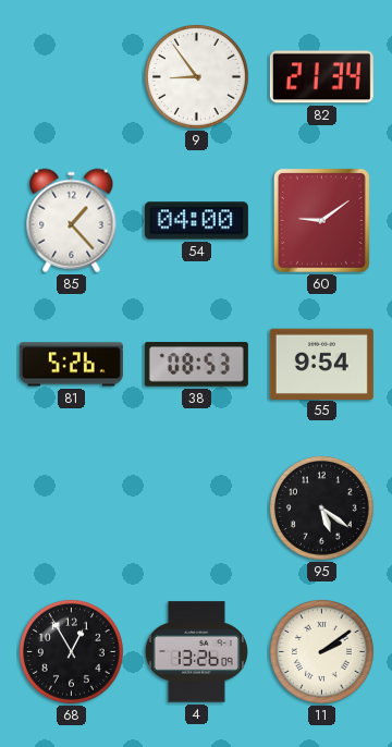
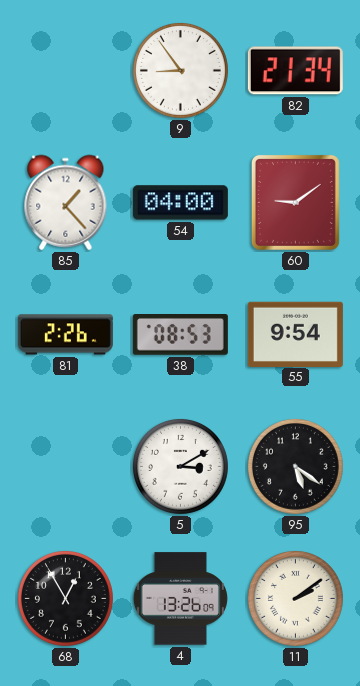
81: 5:26 -> 2:26 (65, 335)
5: none -> 3:10 (180, 466)
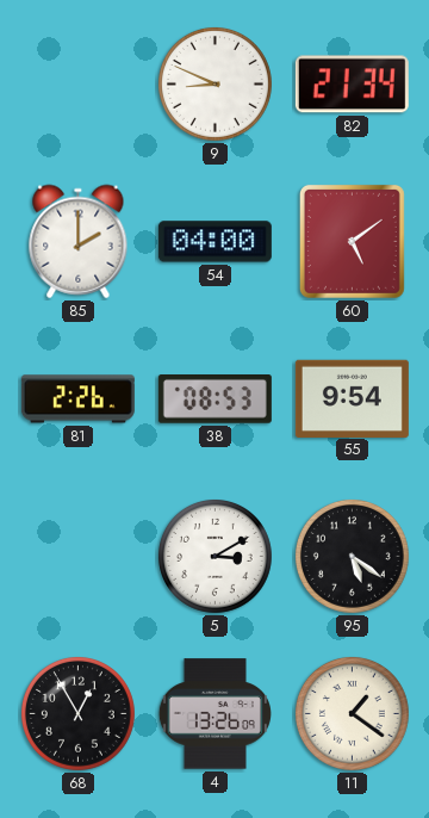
9: 8:54 -> 8:49 (214, 83)
85: 1:23 -> 2:00 (79, 242)
60: 9:09 -> 5:09 (352, 241)
11: 2:09 -> 1:21 (352, 713)
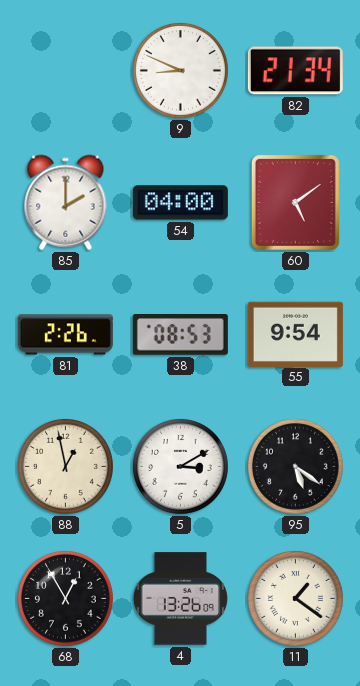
88: none -> 12:58 (65, 466)
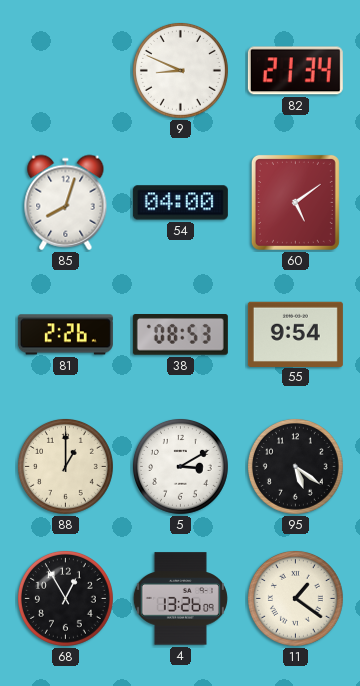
85: 2:00 -> 8:03 (66, 203)
88: 12:58 -> 1:00 (65, 466)
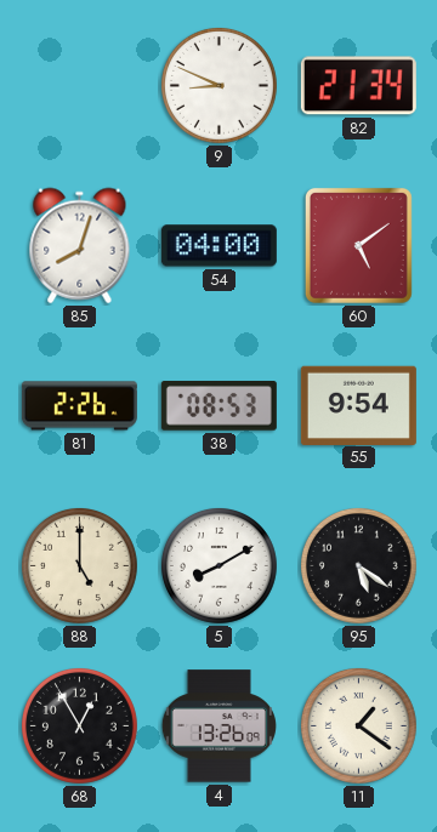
88: 1:00 -> 5:00 (79, 565)
5: 3:10 -> 8:10 (218, 565)
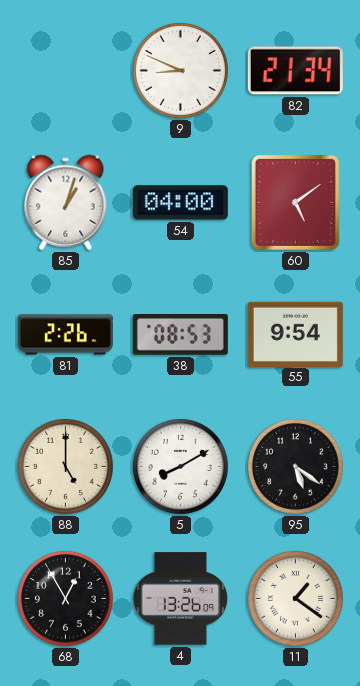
85: 8:03 -> 1:03 (66, 203)
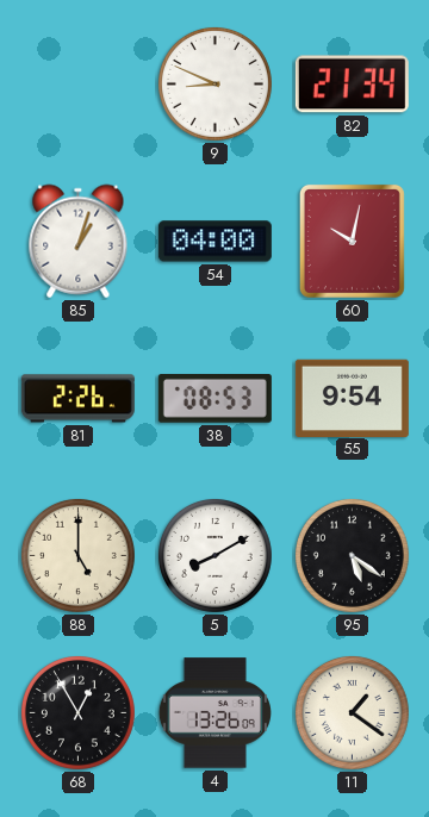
60: 5:09 -> 10:02 (352, 241)
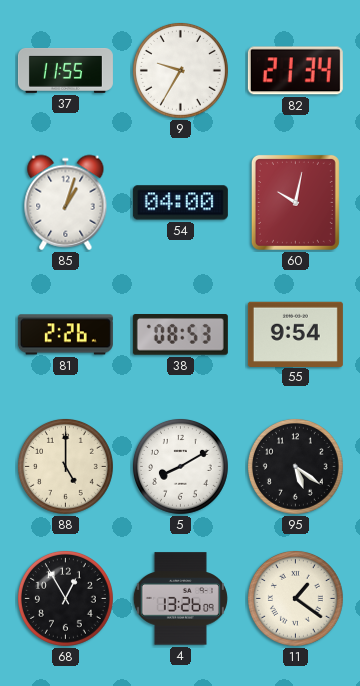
37: none -> 11:55 (65, 70)
9: 8:49 -> 9:35 (180, 70)
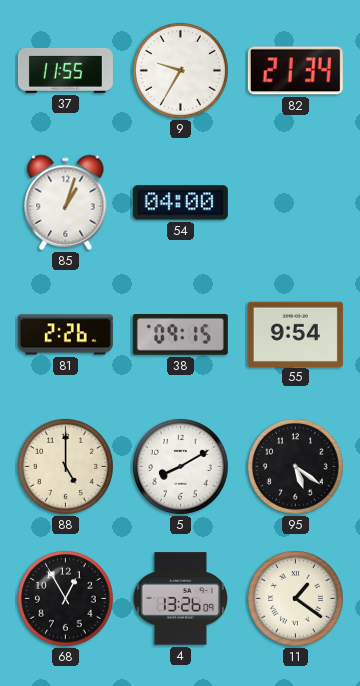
60: 10:02 -> none (295, 202)
38: 08:53 -> 09:15 (180, 335)
